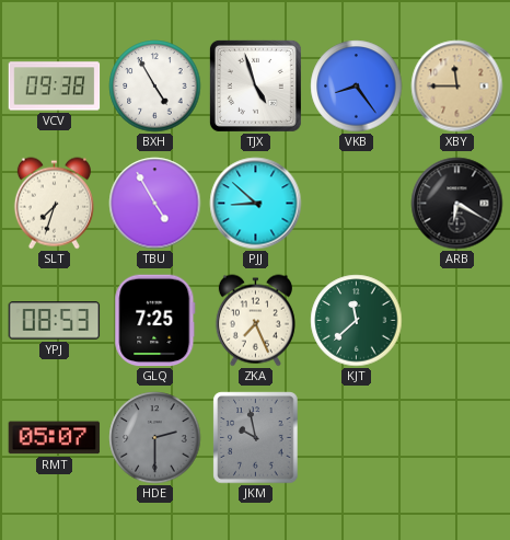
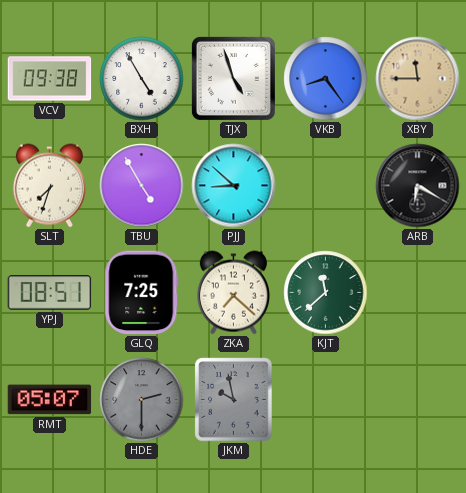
YPJ: 08:53 -> 08:51 (50, 293)
ZKA: 7:26 -> 7:22 (233, 293)
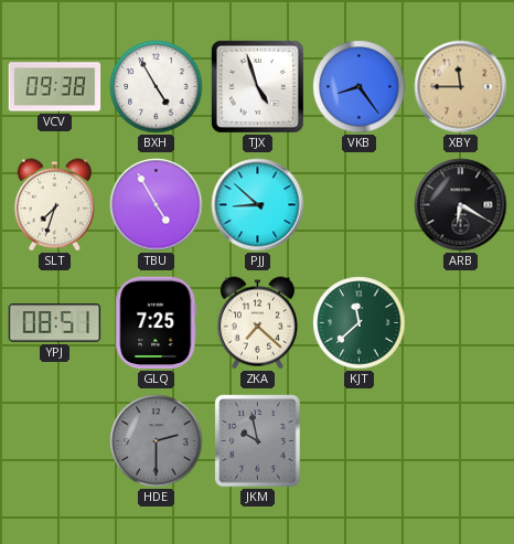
RMT: 05:07 -> none (50, 400)
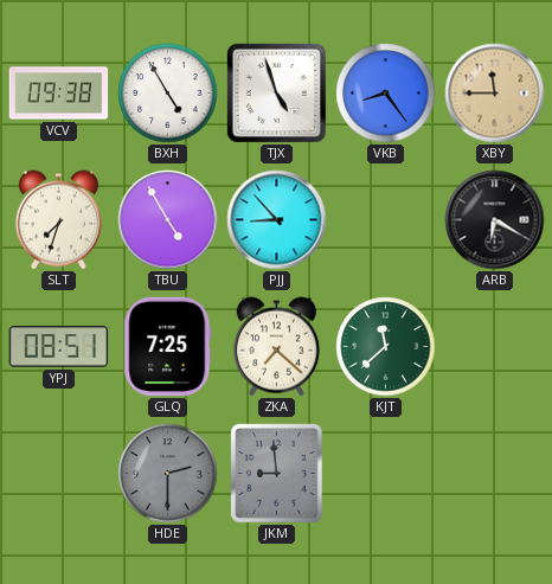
PJJ: 8:52 -> 8:53 (277, 220)
JKM: 9:58 -> 8:59 (277, 474)
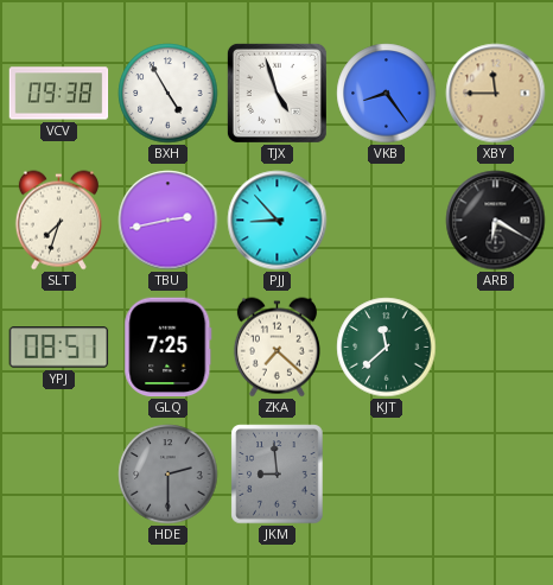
TBU: 4:55 -> 2:43 (169, 221)
